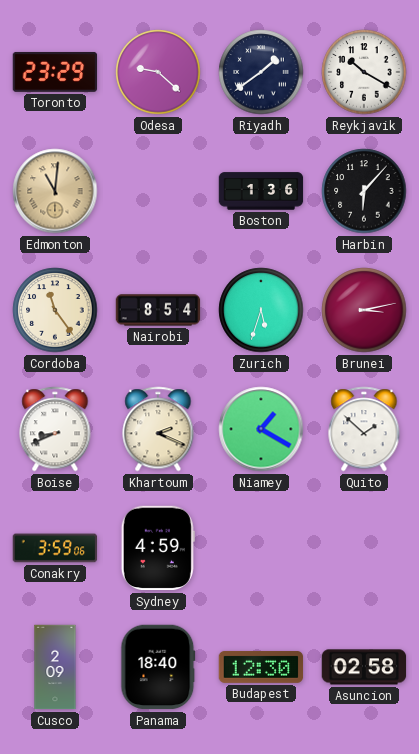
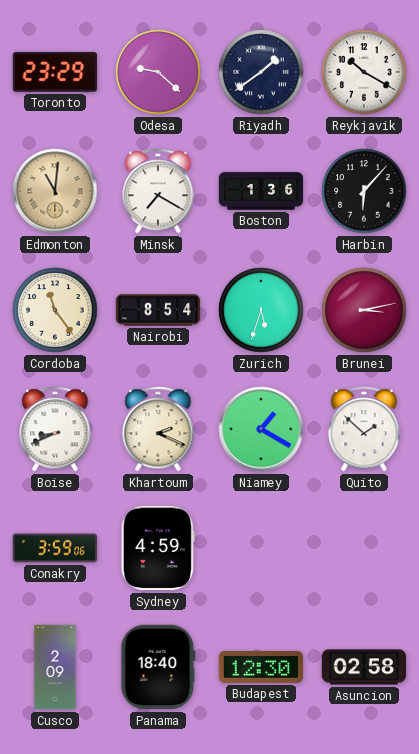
Minsk: none -> 7:20 (158, 191)
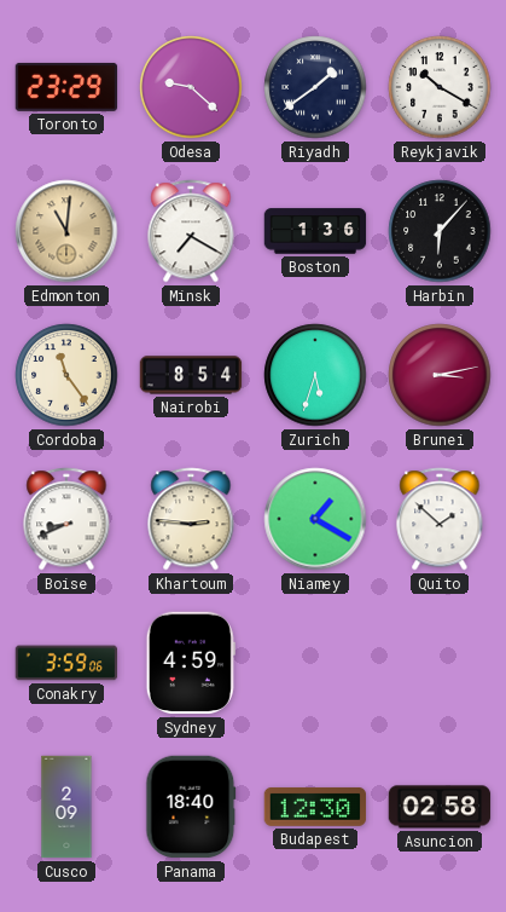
Khartoum: 2:19 -> 2:46 (191, 519)
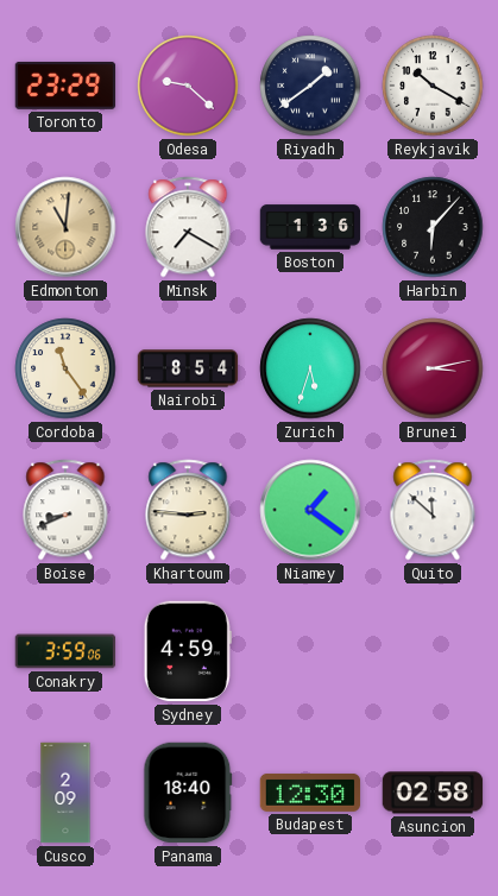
Niamey: 1:20 -> 1:21 (310, 510)
Quito: 1:52 -> 11:52 (433, 510)
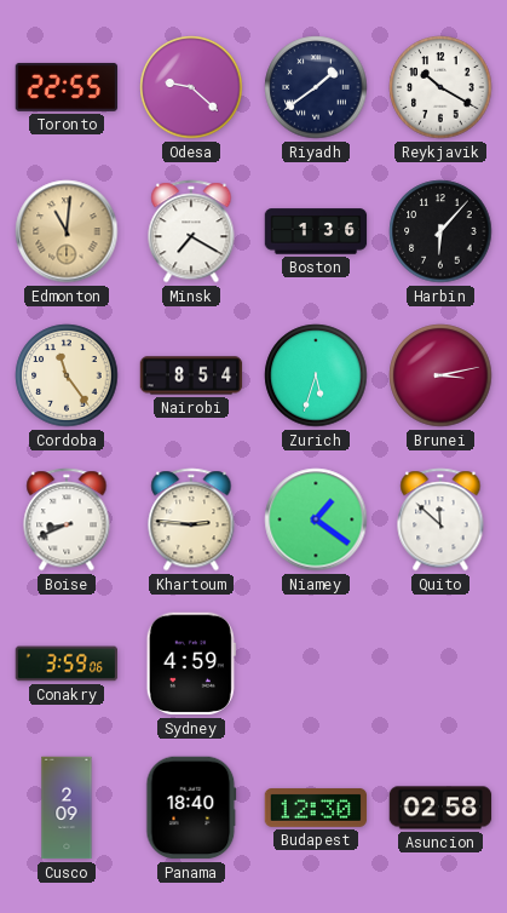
Toronto: 23:29 -> 22:55 (67, 87)
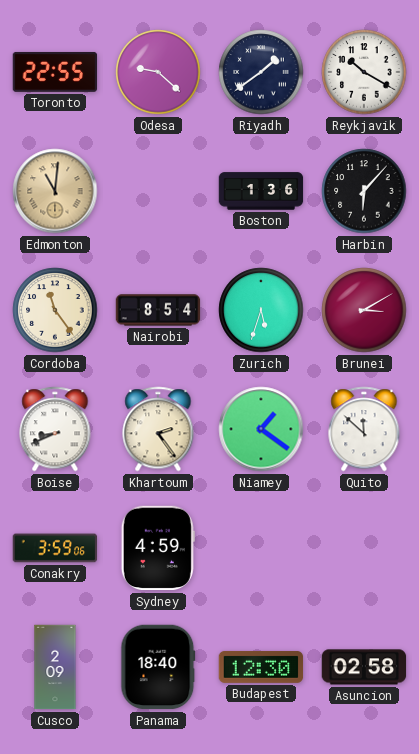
Minsk: 7:20 -> none (191, 231)
Brunei: 3:13 -> 3:10 (364, 310)
Khartoum: 2:46 -> 2:24 (158, 429)
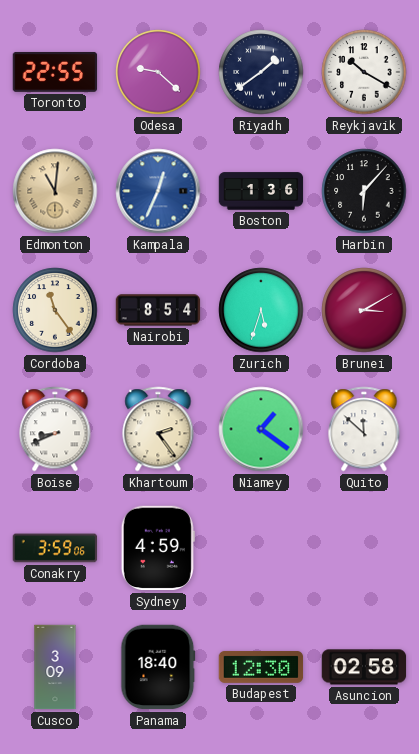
Kampala: none -> 12:34 (158, 191)
Cusco: 2:09 -> 3:09 (55, 667)
